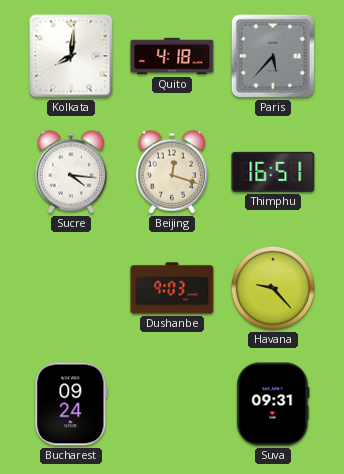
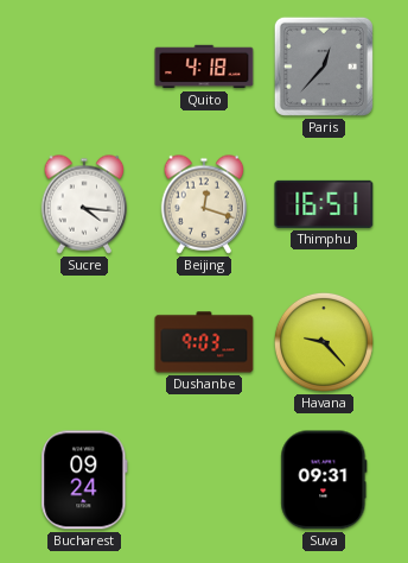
Kolkata: 8:01 -> none (71, 56)
Paris: 5:37 -> 12:37 (324, 67)
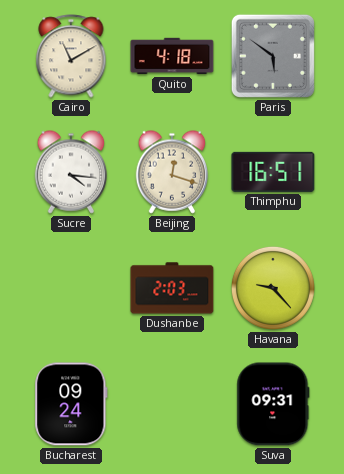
Cairo: none -> 11:10 (71, 56)
Paris: 12:37 -> 5:51 (273, 56)
Dushanbe: 9:03 -> 2:03 (172, 288)
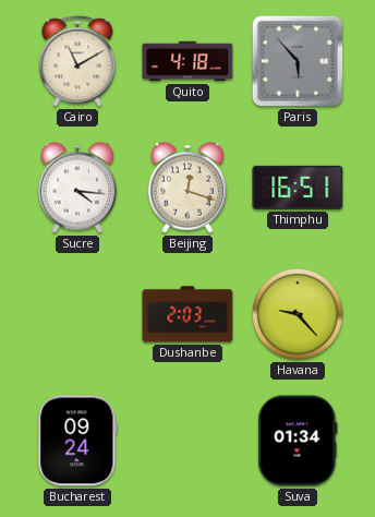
Paris: 5:51 -> 5:53 (298, 61)
Suva: 09:31 -> 01:34 (298, 441)
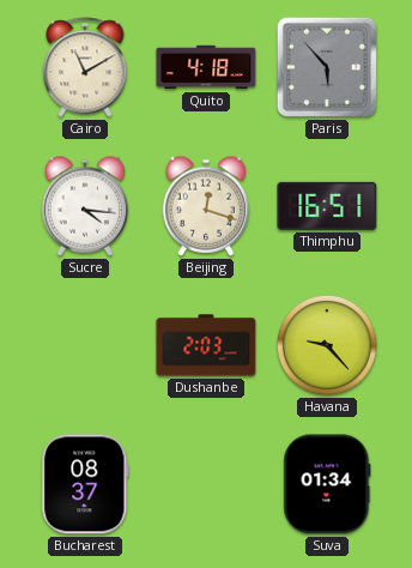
Bucharest: 09:24 -> 08:37 (85, 484)
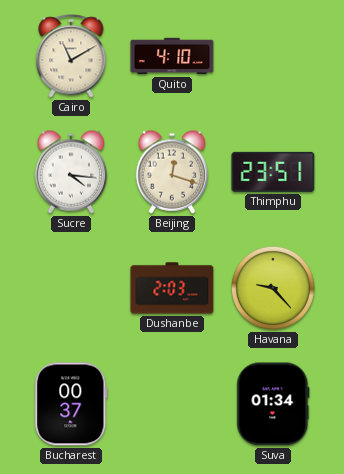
Quito: 4:18 -> 4:10 (172, 56)
Paris: 5:53 -> none (327, 67)
Thimphu: 16:51 -> 23:51 (273, 172)
Bucharest: 08:37 -> 00:37 (71, 404)
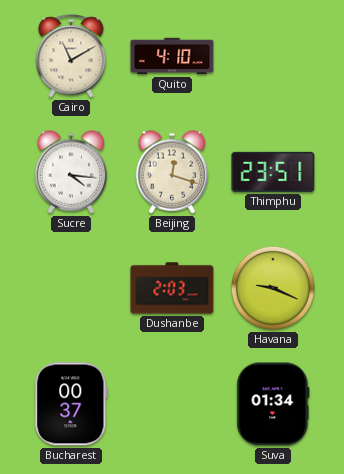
Havana: 9:23 -> 9:19 (273, 288)
